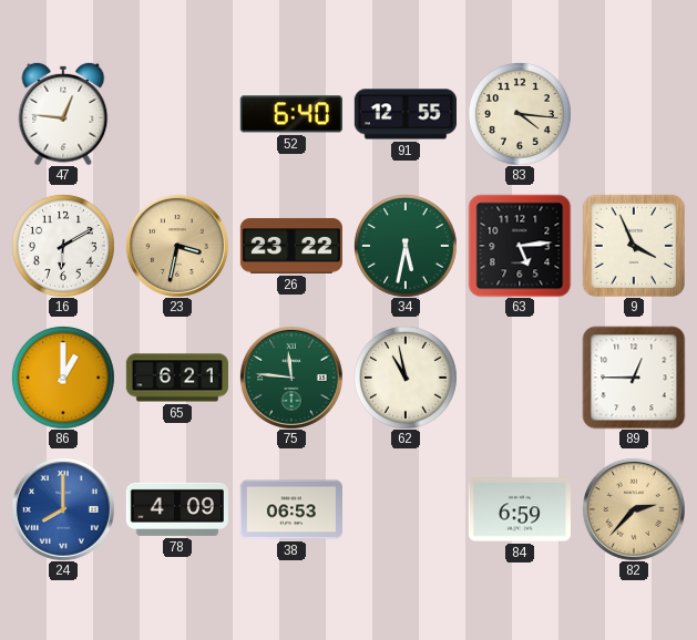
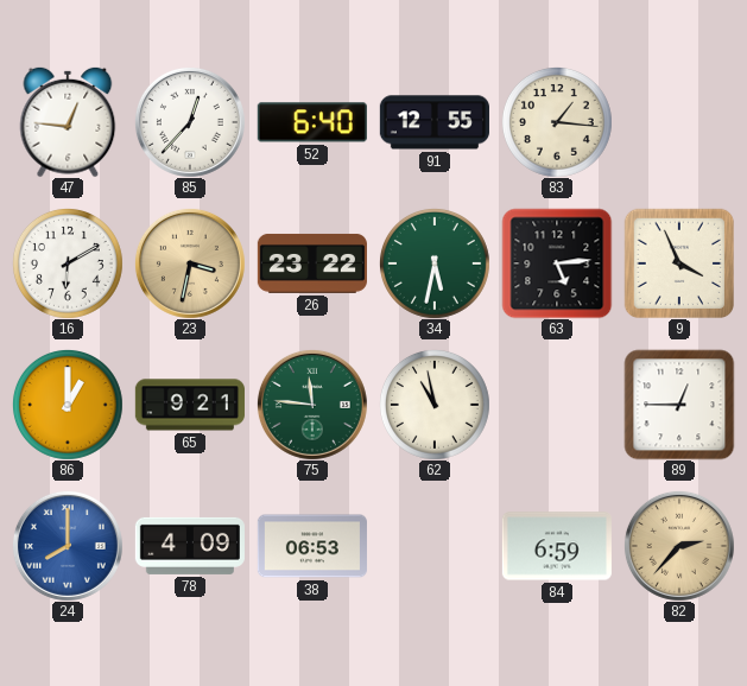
85: none -> 12:37 (190, 122)
83: 4:16 -> 1:16 (557, 122)
65: 6:21 -> 9:21 (190, 405)
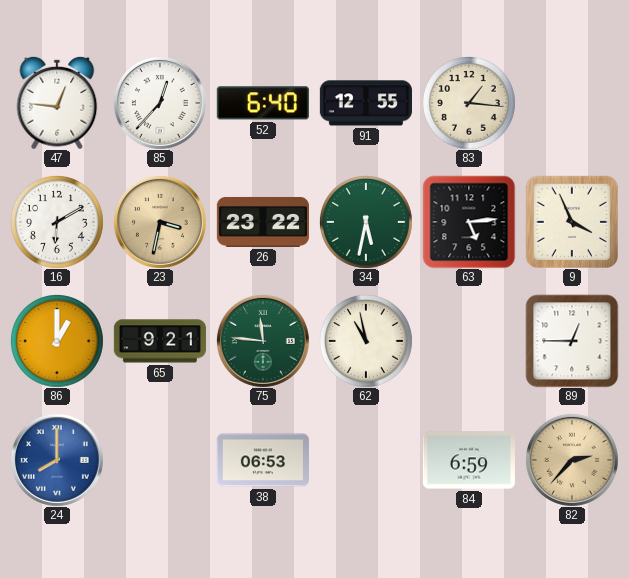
78: 4:09 -> none (190, 546)
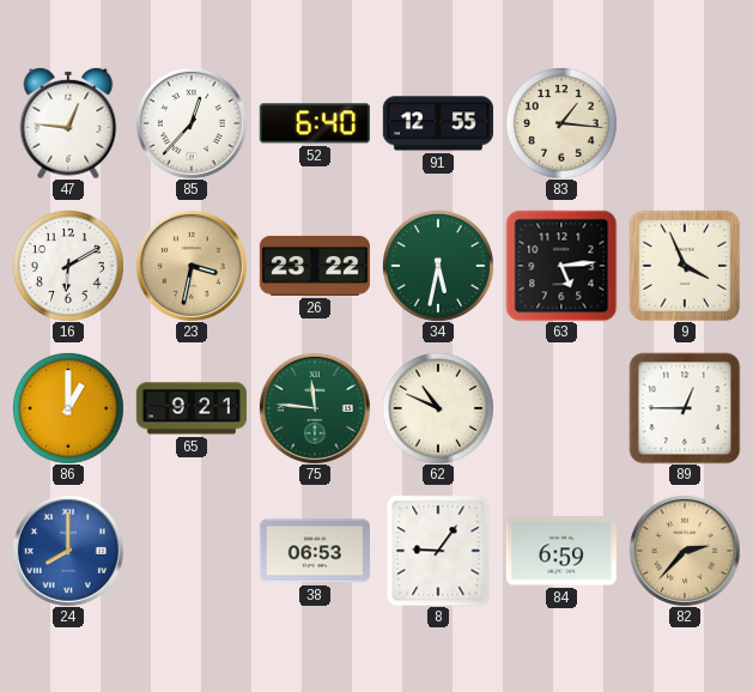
62: 10:58 -> 10:49 (438, 408)
8: none -> 9:06 (438, 551)
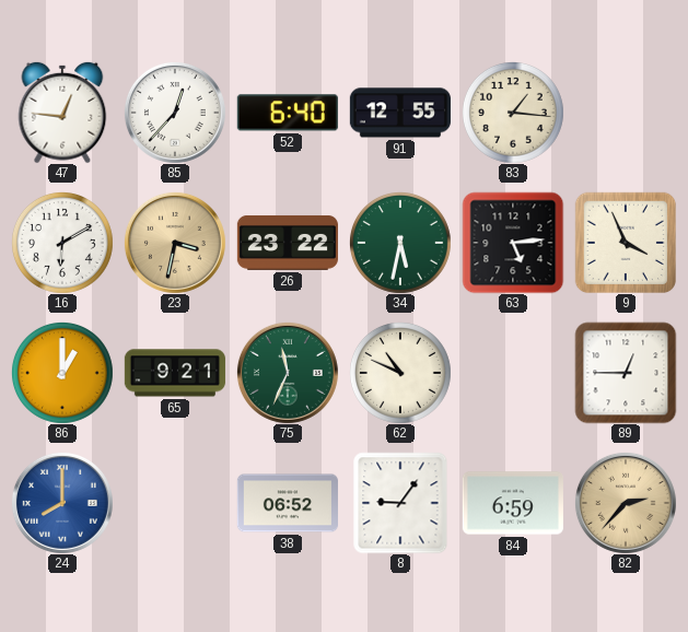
75: 11:46 -> 11:34 (288, 373)
38: 06:53 -> 06:52 (288, 503)
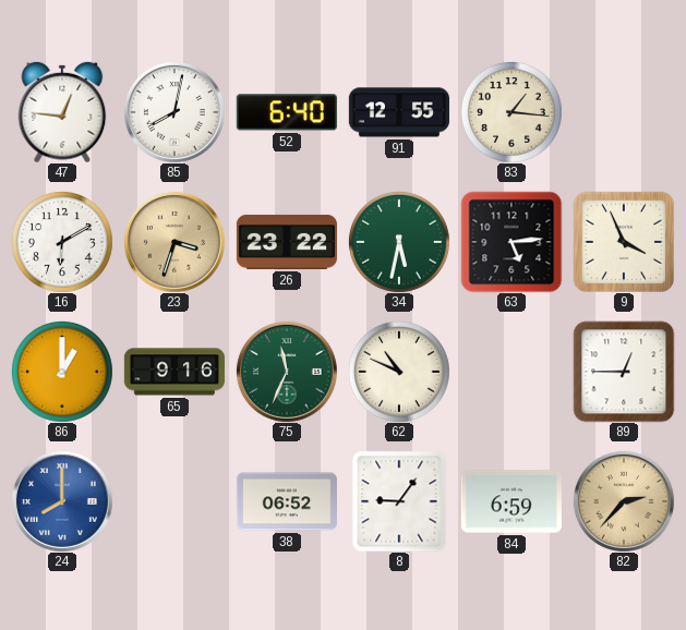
85: 12:37 -> 8:02 (174, 112)
23: 3:32 -> 3:33 (174, 242)
65: 9:21 -> 9:16 (174, 372)
